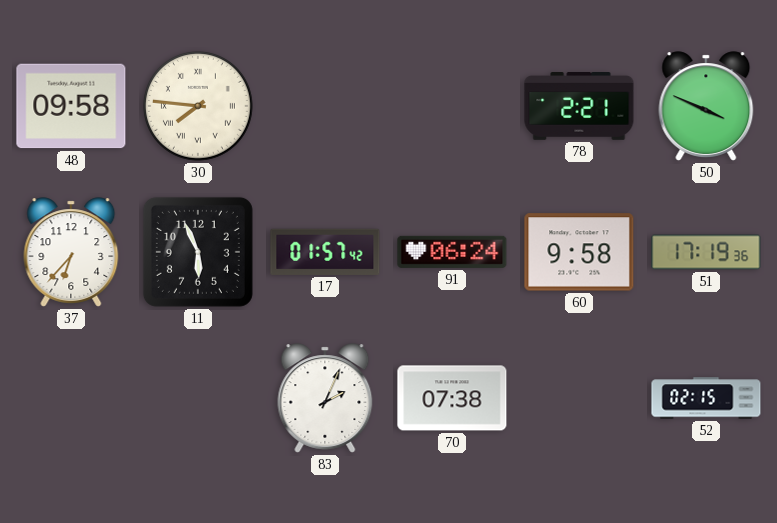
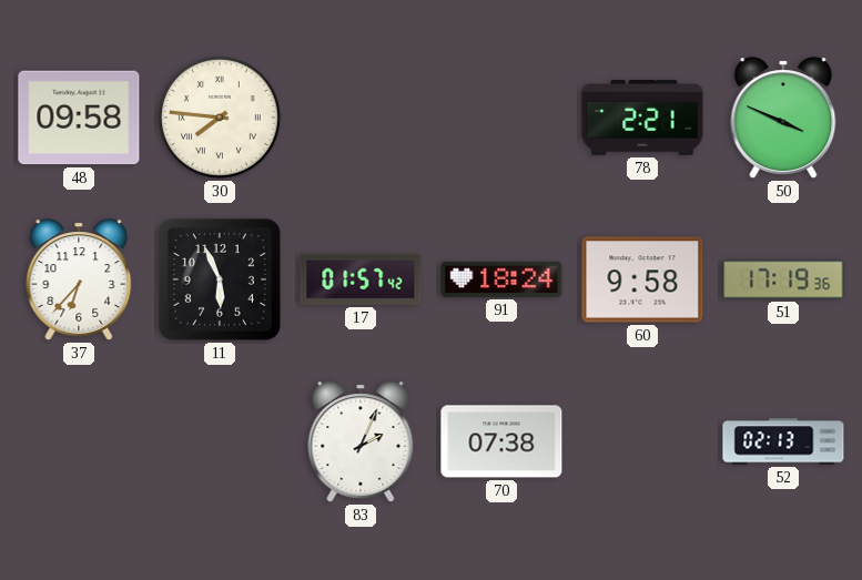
91: 06:24 -> 18:24 (501, 279)
52: 02:15 -> 02:13 (783, 441)
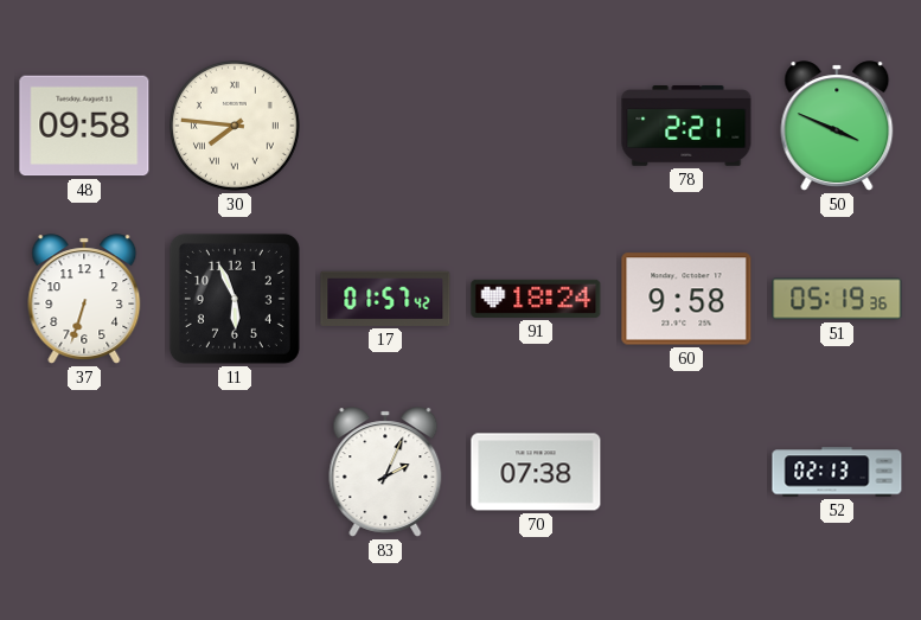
37: 6:37 -> 6:33 (84, 299)
51: 17:19 -> 05:19 (837, 299)
